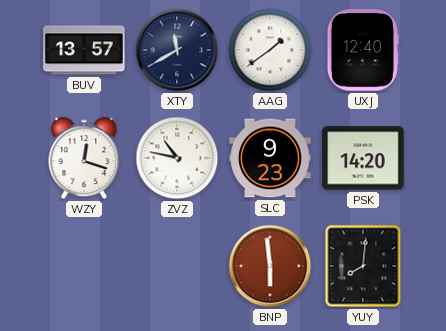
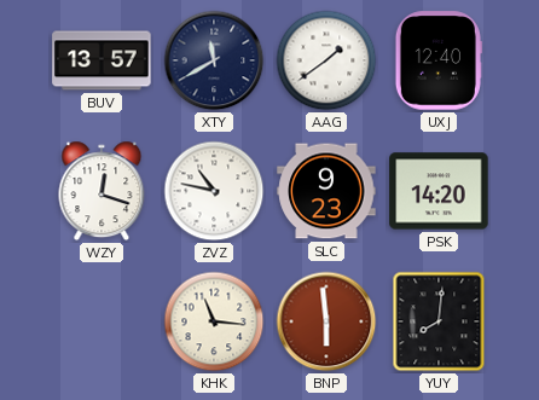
KHK: none -> 11:16 (214, 321)
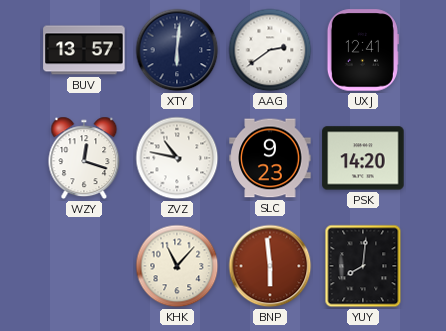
XTY: 11:40 -> 6:01 (177, 50)
AAG: 1:39 -> 2:39 (270, 50)
UXJ: 12:40 -> 12:41 (363, 50)
KHK: 11:16 -> 11:07 (177, 266)
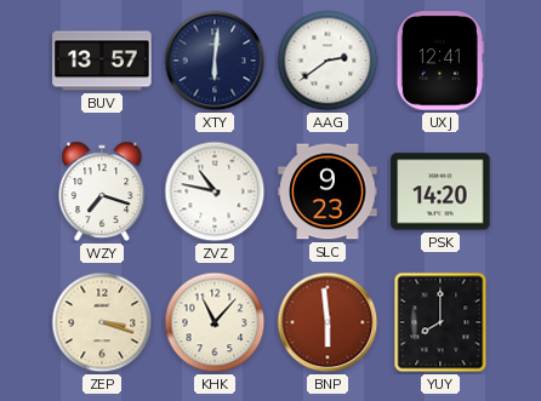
WZY: 12:18 -> 7:18 (102, 191)
ZEP: none -> 3:18 (102, 322)
YUY: 8:01 -> 8:00 (440, 322)
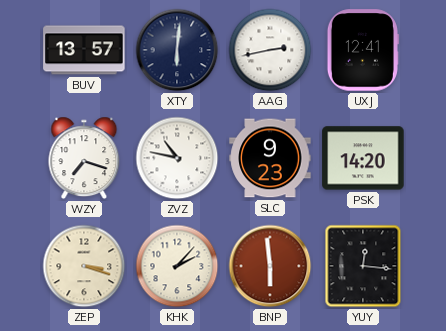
AAG: 2:39 -> 2:43 (270, 50)
KHK: 11:07 -> 2:07 (177, 266)
YUY: 8:00 -> 12:16 (363, 266)
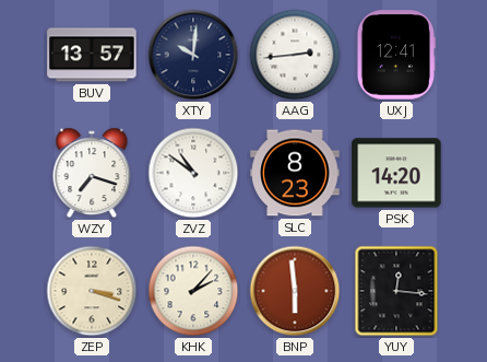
XTY: 6:01 -> 10:01 (193, 55)
AAG: 2:43 -> 2:44 (295, 55)
ZVZ: 10:47 -> 10:51 (193, 173)
SLC: 9:23 -> 8:23 (295, 173)
